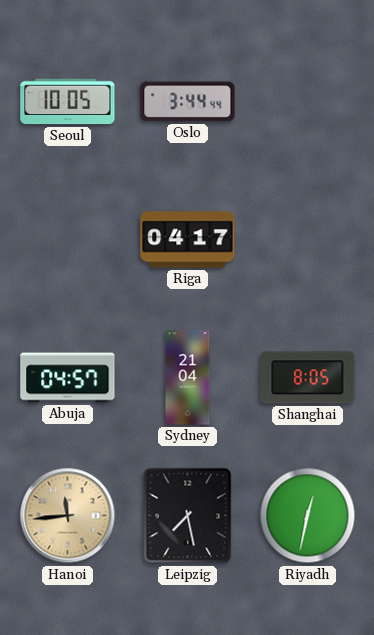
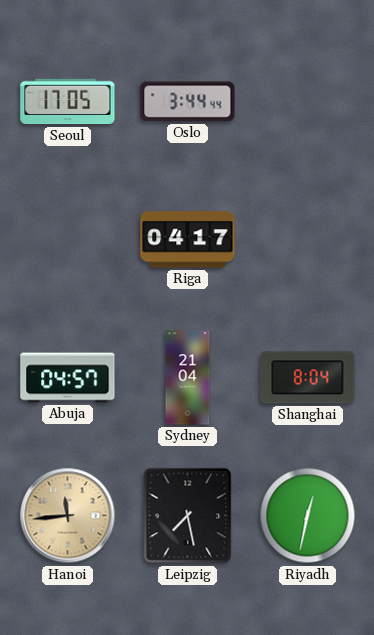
Seoul: 10:05 -> 17:05 (68, 102)
Shanghai: 8:05 -> 8:04 (308, 378)
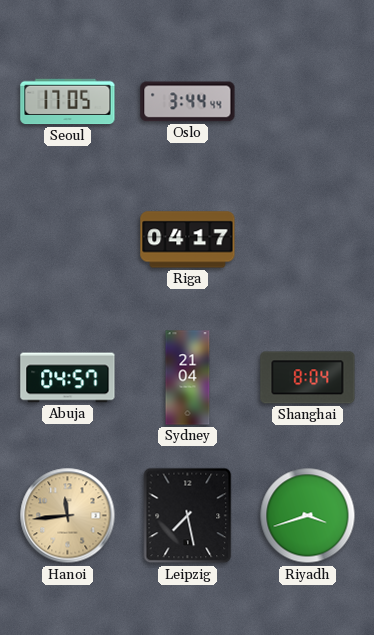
Riyadh: 12:32 -> 3:42 (308, 516)
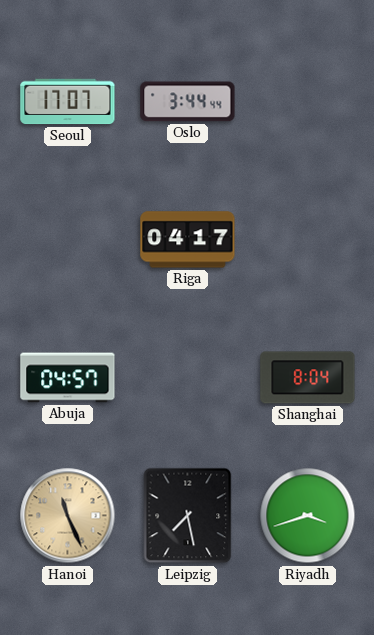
Seoul: 17:05 -> 17:07 (68, 102)
Sydney: 21:04 -> none (188, 378)
Hanoi: 11:44 -> 11:26 (68, 516)
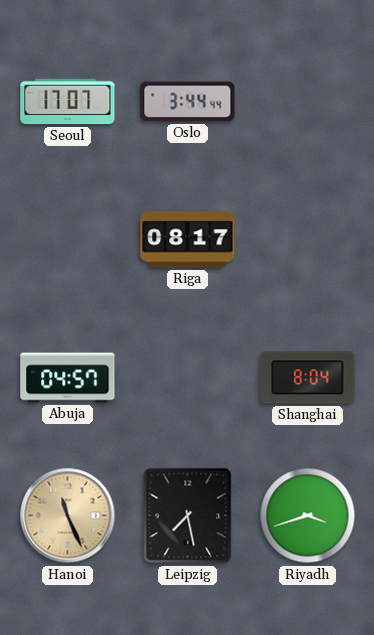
Riga: 04:17 -> 08:17 (188, 240)
